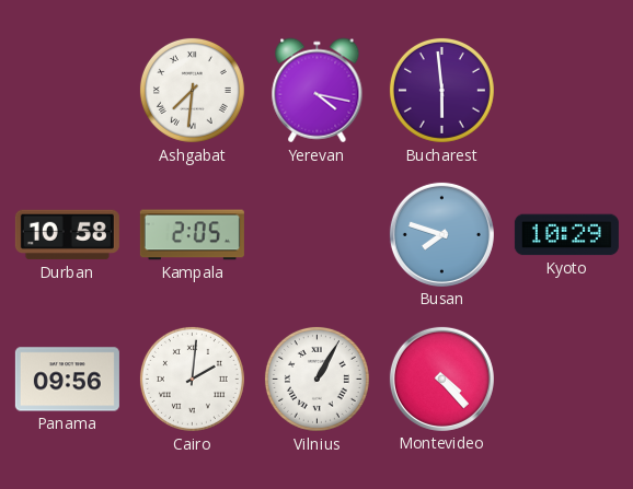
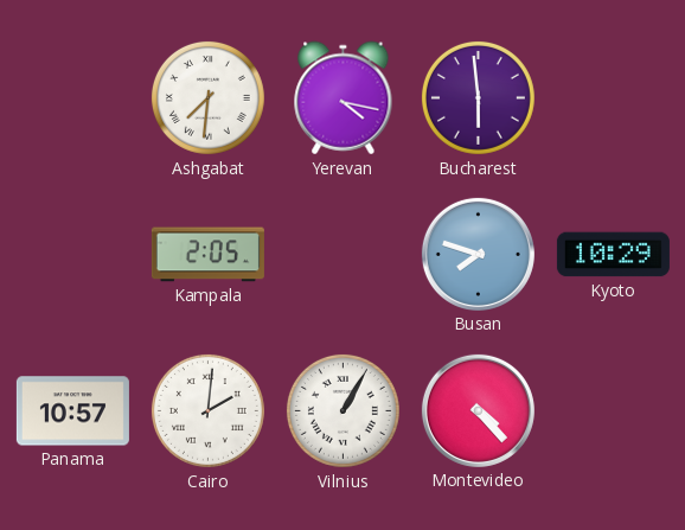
Durban: 10:58 -> none (67, 235)
Panama: 09:56 -> 10:57 (72, 411)
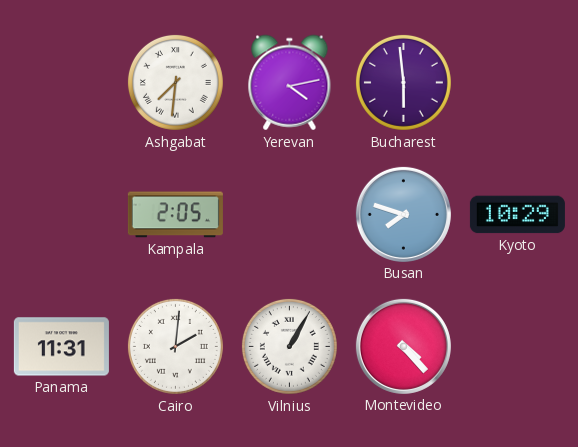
Yerevan: 4:17 -> 4:13 (290, 83)
Panama: 10:57 -> 11:31 (61, 347)
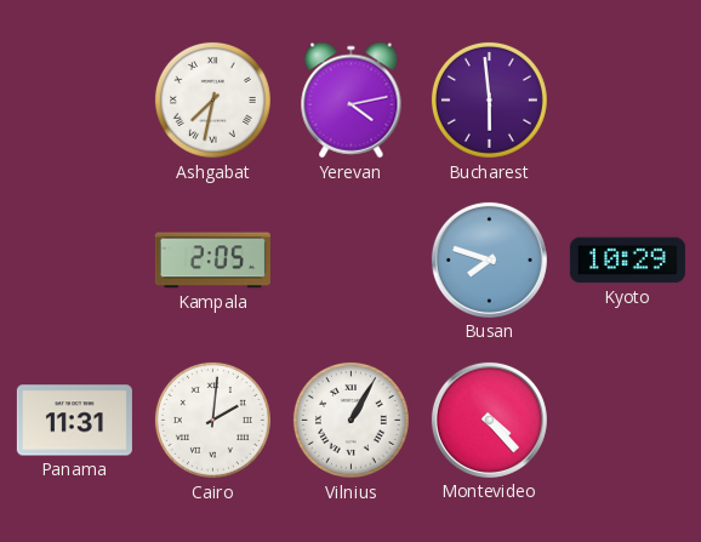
Ashgabat: 7:31 -> 7:32 (212, 99)
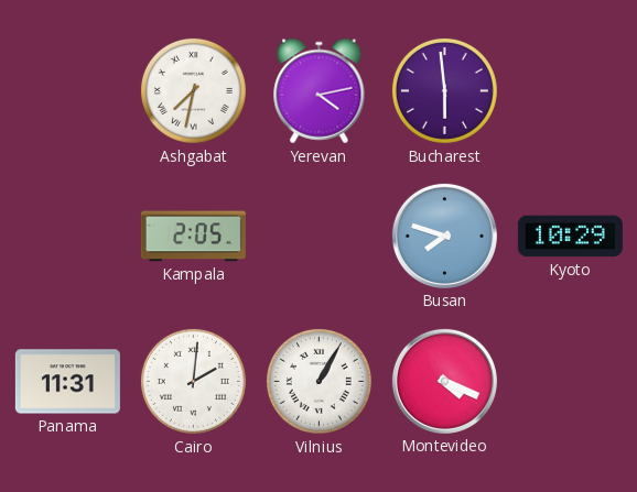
Montevideo: 4:23 -> 4:19 (444, 381)
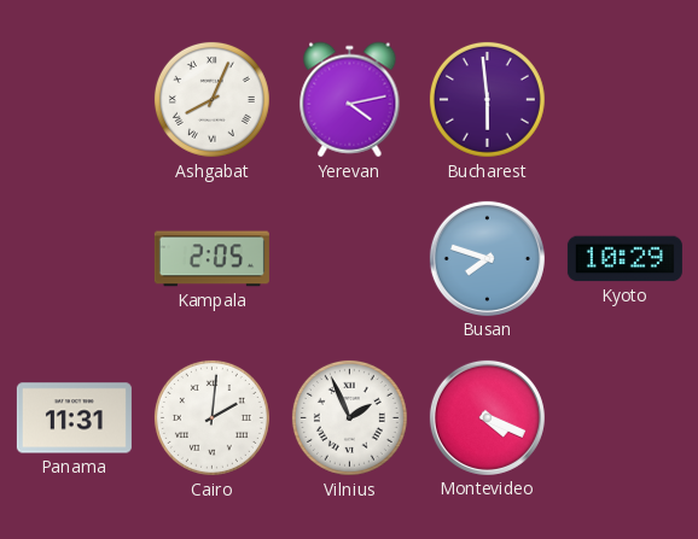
Ashgabat: 7:32 -> 8:04 (211, 99)
Vilnius: 1:05 -> 1:56 (349, 417)
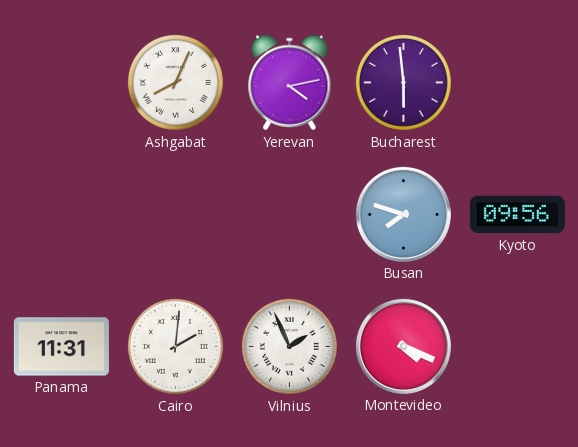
Kampala: 2:05 -> none (211, 259)
Kyoto: 10:29 -> 09:56 (517, 215)
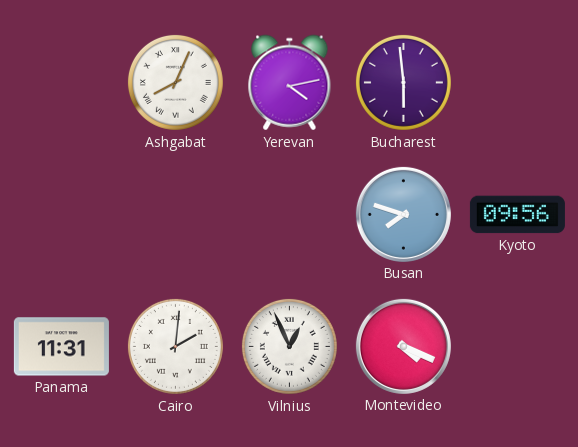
Vilnius: 1:56 -> 12:56 (289, 346)
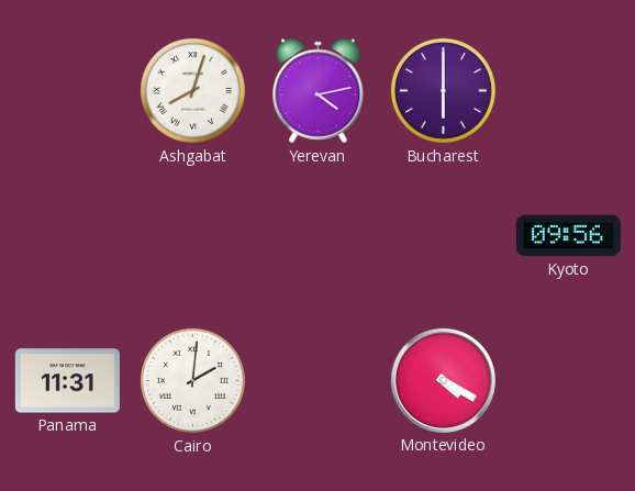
Ashgabat: 8:04 -> 8:03 (192, 90)
Bucharest: 5:59 -> 6:00 (443, 90)
Busan: 7:48 -> none (403, 214)
Vilnius: 12:56 -> none (289, 346)
Montevideo: 4:19 -> 4:20 (443, 380)
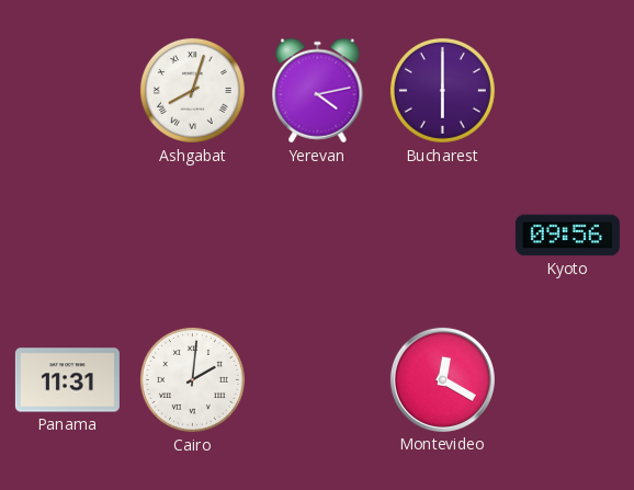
Montevideo: 4:20 -> 12:20 (442, 379)
